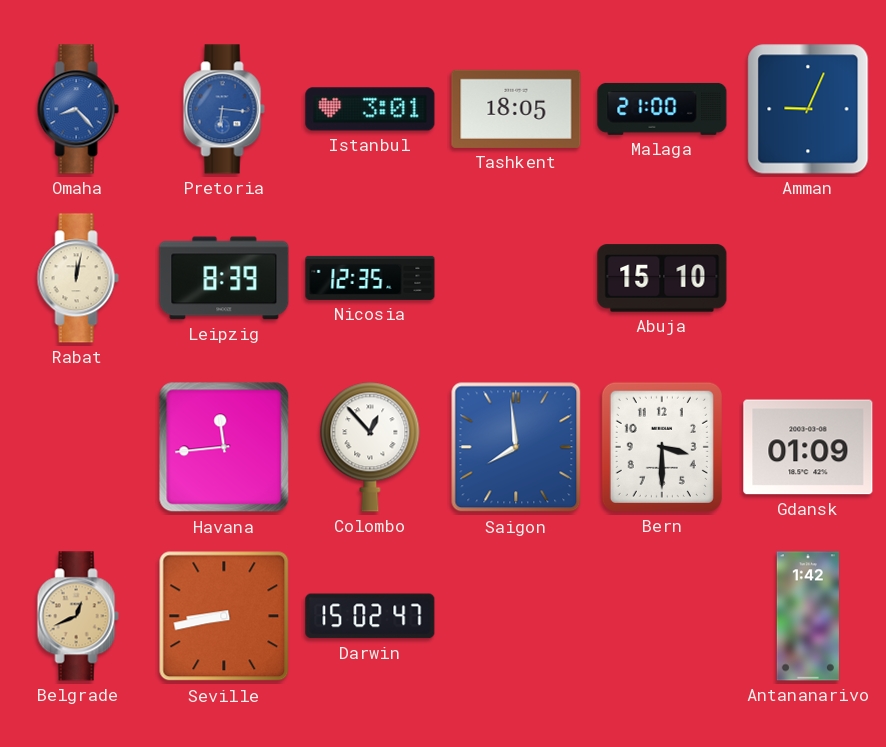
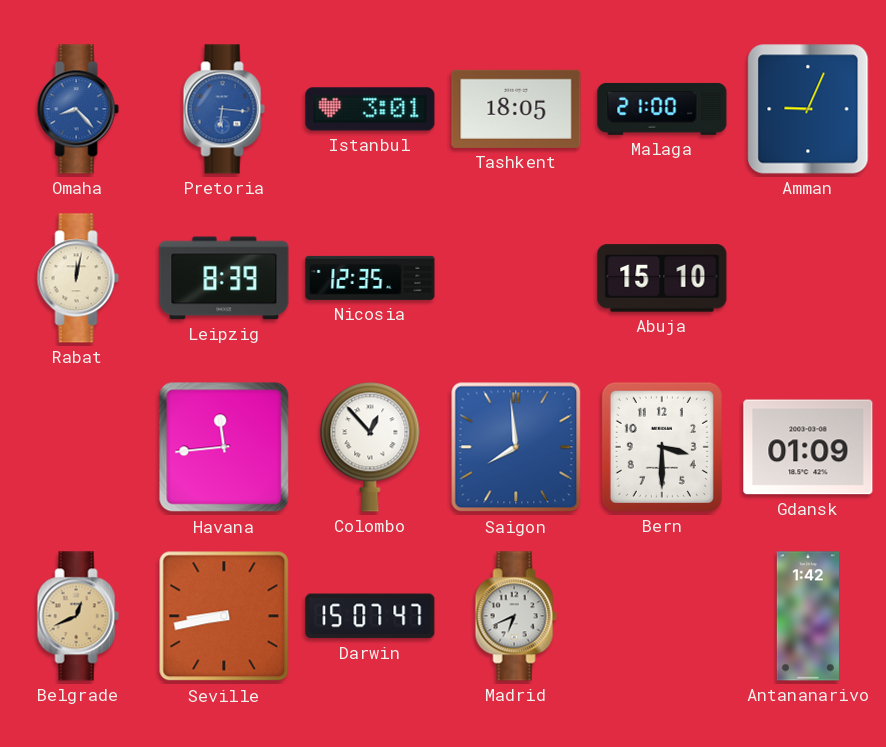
Darwin: 15:02 -> 15:07 (370, 616)
Madrid: none -> 6:41 (516, 616)
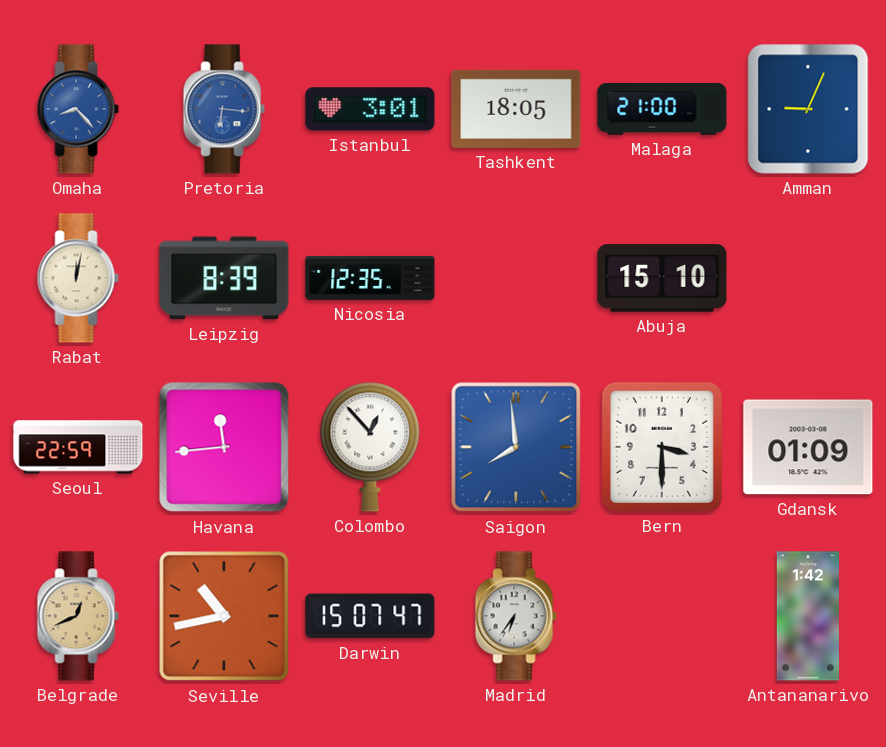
Seoul: none -> 22:59 (78, 447)
Seville: 8:43 -> 10:43 (224, 616)
Madrid: 6:41 -> 6:36 (516, 616)
